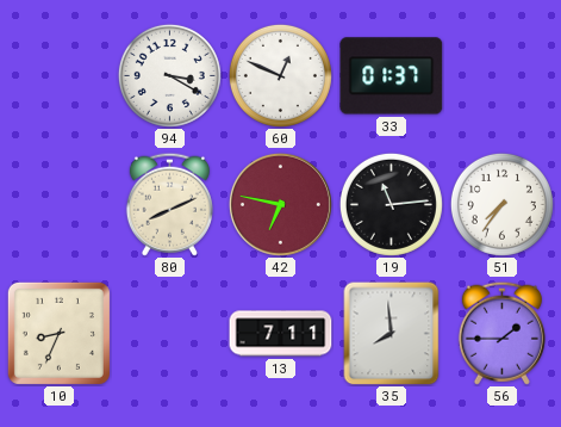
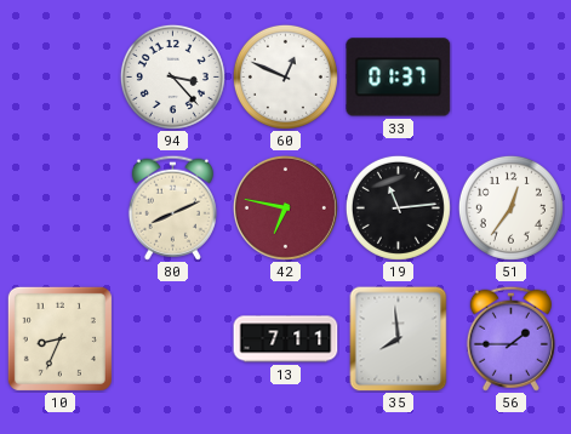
94: 3:20 -> 3:23 (172, 76)
51: 7:36 -> 12:36 (510, 207)
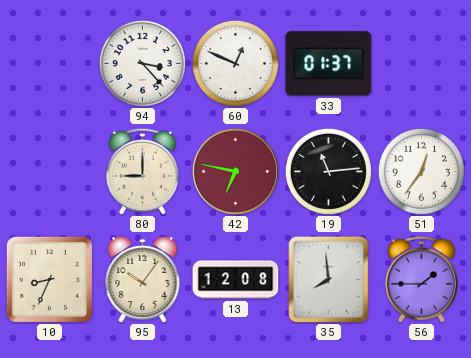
80: 8:11 -> 9:00 (142, 171)
95: none -> 10:06 (143, 279)
13: 7:11 -> 12:08 (236, 280)
